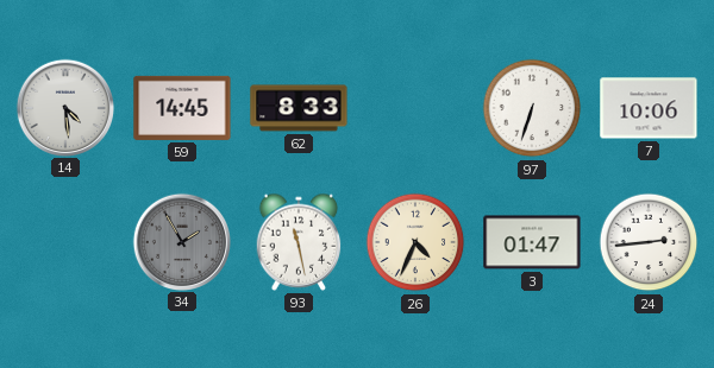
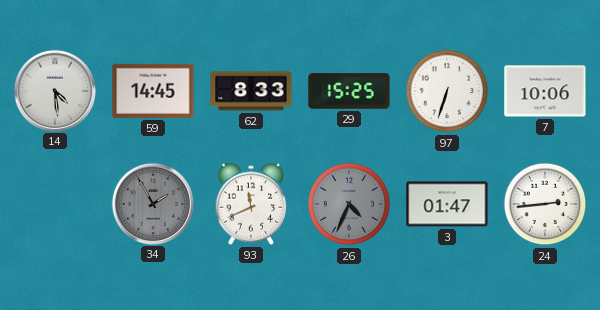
29: none -> 15:25 (349, 91)
93: 11:28 -> 11:41 (251, 204)
26 dial: cream -> grey (349, 204)
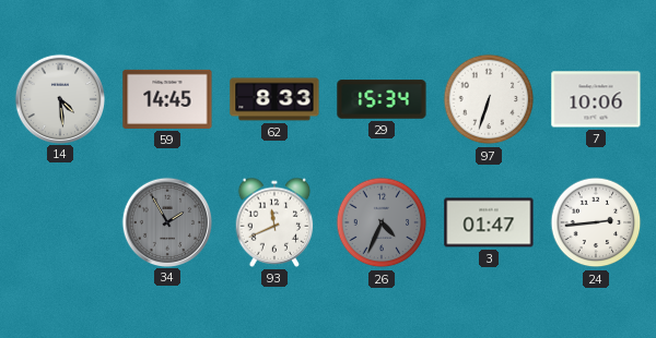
29: 15:25 -> 15:34 (382, 99)
